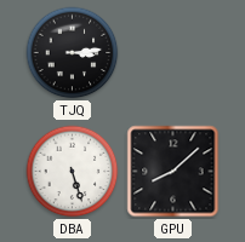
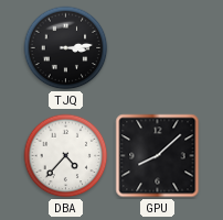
DBA: 5:27 -> 4:37 (66, 156)
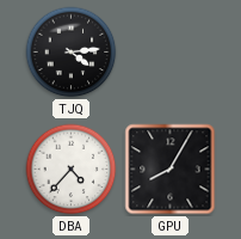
TJQ: 3:14 -> 4:14 (72, 53)
GPU: 8:08 -> 8:05 (171, 170)
